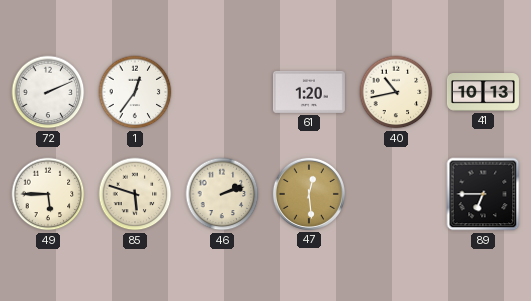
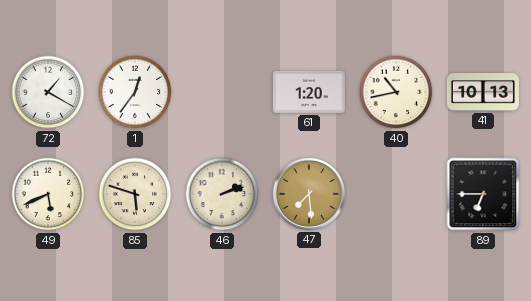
72: 2:11 -> 1:20 (48, 92)
49: 5:45 -> 5:41 (48, 194)
47: 12:29 -> 7:29 (309, 194)
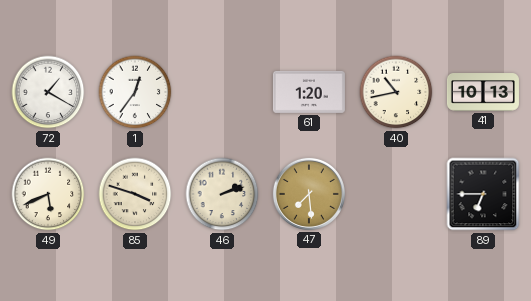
85: 5:48 -> 3:48 (135, 194)
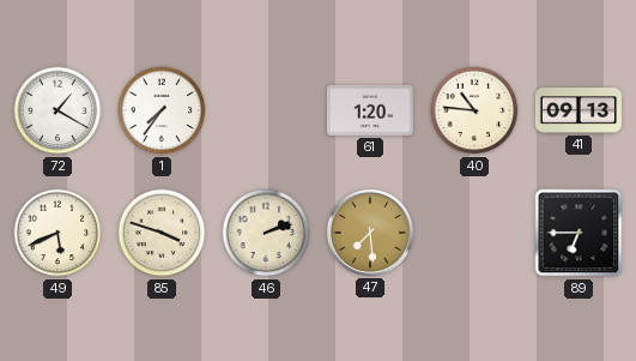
1: 12:36 -> 7:36 (162, 110)
40: 10:43 -> 10:46 (474, 110)
41: 10:13 -> 09:13 (579, 110)
